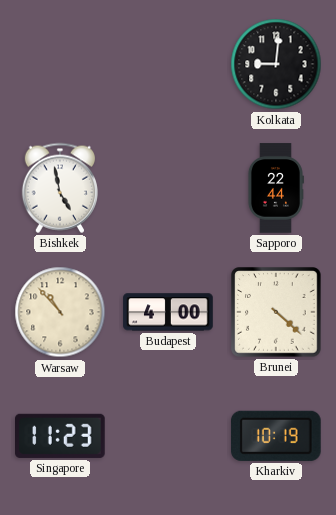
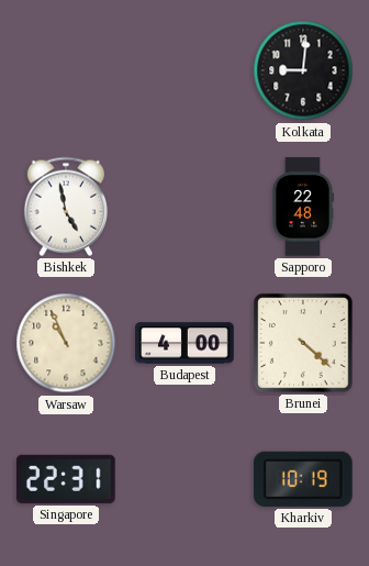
Sapporo: 22:44 -> 22:48 (302, 207)
Warsaw: 10:53 -> 10:56 (66, 343)
Singapore: 11:23 -> 22:31 (67, 479)
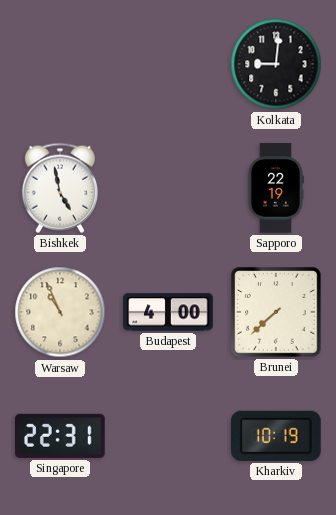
Sapporo: 22:48 -> 22:19 (275, 188)
Brunei: 4:22 -> 7:38 (276, 312)
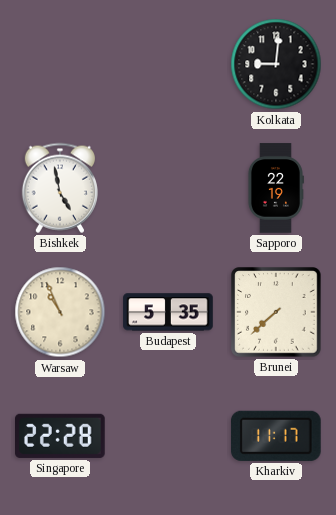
Budapest: 4:00 -> 5:35 (168, 312)
Singapore: 22:31 -> 22:28 (61, 436)
Kharkiv: 10:19 -> 11:17 (276, 436)
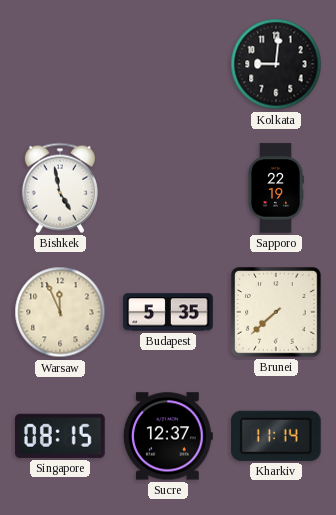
Warsaw: 10:56 -> 11:56 (60, 312)
Singapore: 22:28 -> 08:15 (61, 436)
Sucre: none -> 12:37 (168, 436)
Kharkiv: 11:17 -> 11:14 (276, 436)
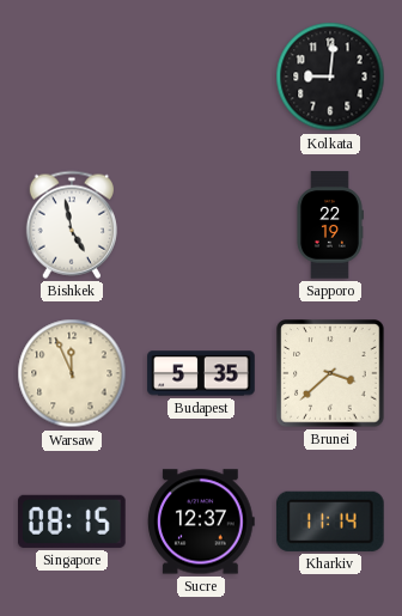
Brunei: 7:38 -> 3:38 (330, 373)
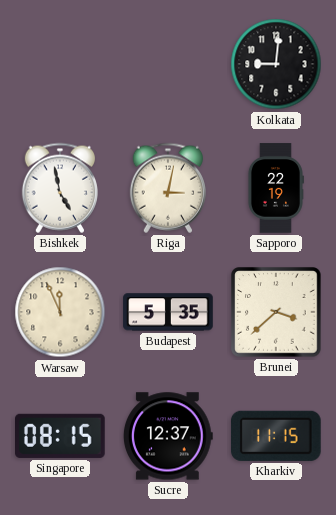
Riga: none -> 3:02 (168, 188)
Kharkiv: 11:14 -> 11:15 (276, 436)
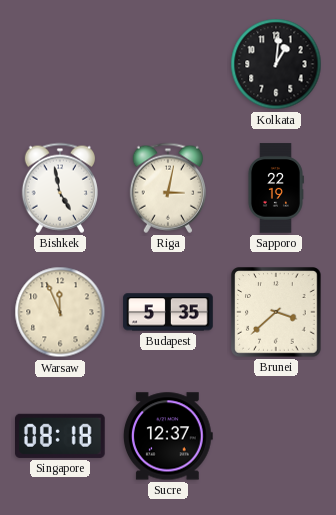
Kolkata: 9:01 -> 1:01 (276, 64)
Singapore: 08:15 -> 08:18 (61, 436)
Kharkiv: 11:15 -> none (276, 436)
